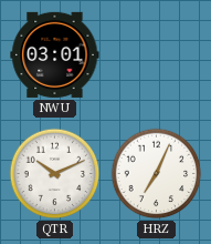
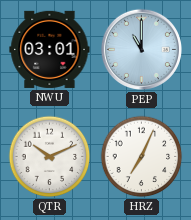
PEP: none -> 11:00 (141, 49)
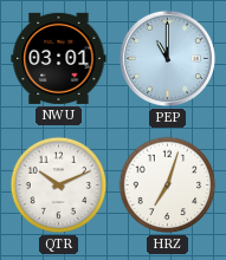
HRZ: 7:04 -> 7:03 (168, 186)
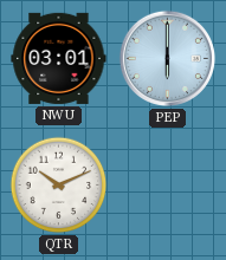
PEP: 11:00 -> 6:00 (167, 58)
HRZ: 7:03 -> none (168, 186)
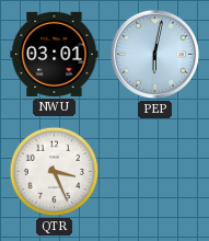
PEP: 6:00 -> 6:02 (154, 54)
QTR: 10:11 -> 3:26 (55, 172)
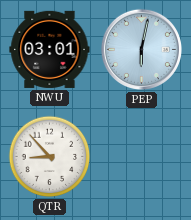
QTR: 3:26 -> 8:53 (50, 157)
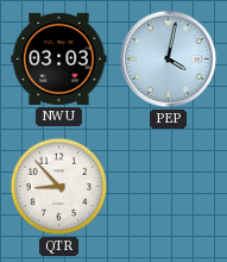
NWU: 03:01 -> 03:03 (59, 58)
PEP: 6:02 -> 4:02 (168, 58)
